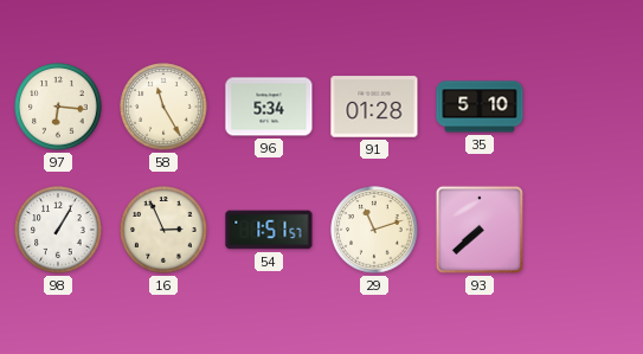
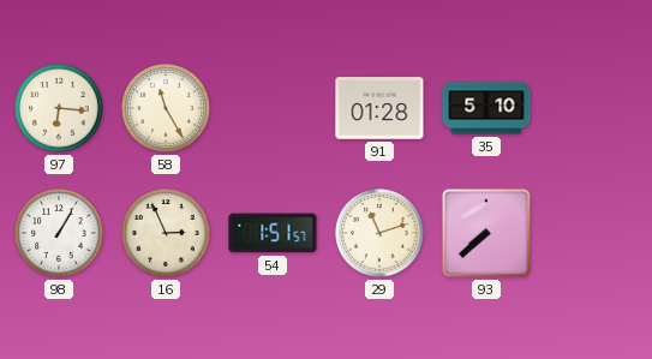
96: 5:34 -> none (269, 107)
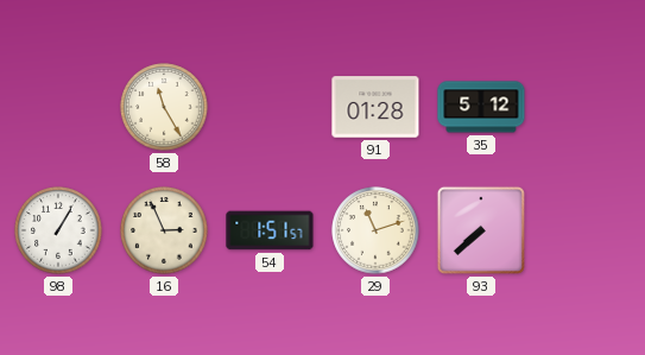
97: 6:16 -> none (59, 108)
35: 5:10 -> 5:12 (481, 107)
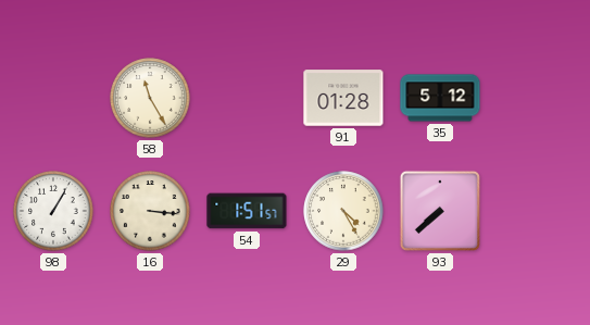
16: 2:56 -> 3:16 (150, 211)
29: 11:12 -> 4:25 (343, 211)
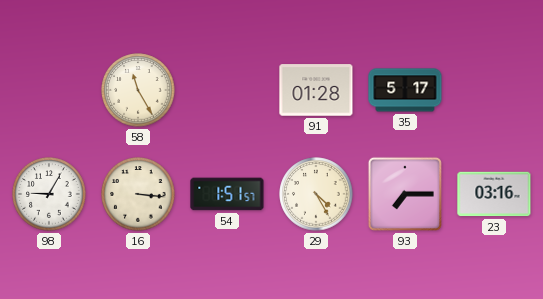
35: 5:12 -> 5:17 (405, 90)
98: 1:05 -> 9:05 (49, 194)
93: 7:38 -> 7:15 (405, 194)
23: none -> 03:16 (494, 194)
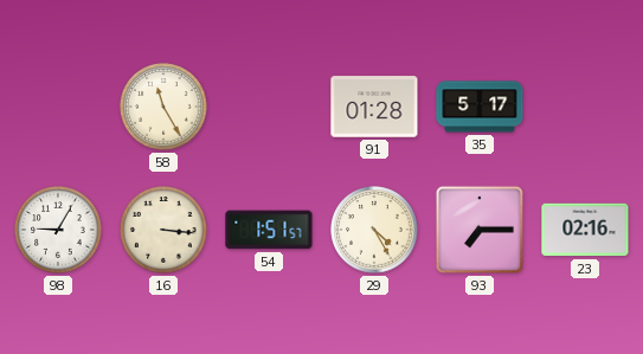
23: 03:16 -> 02:16 (585, 230)
